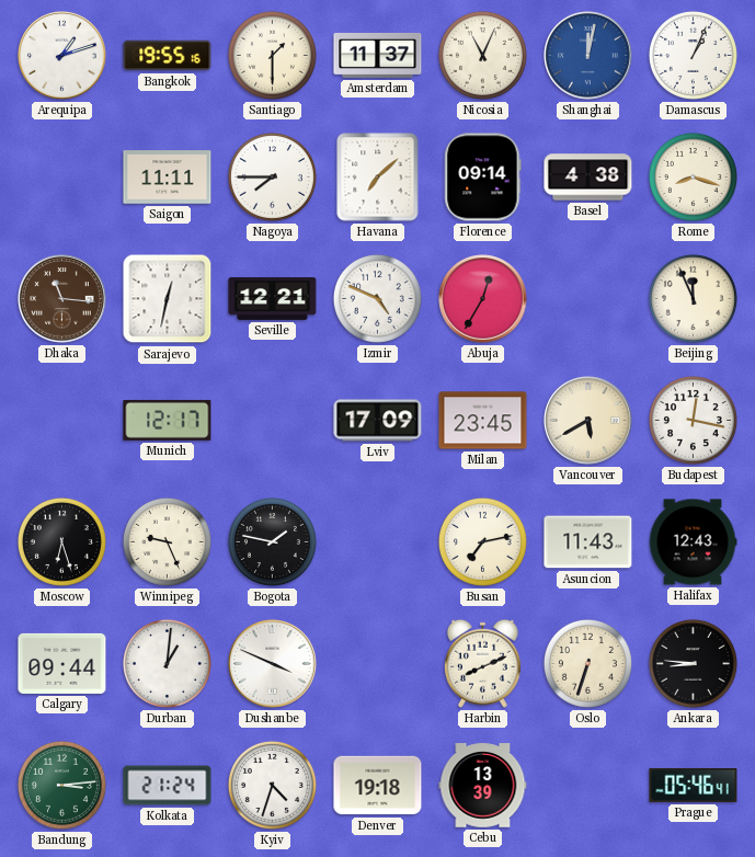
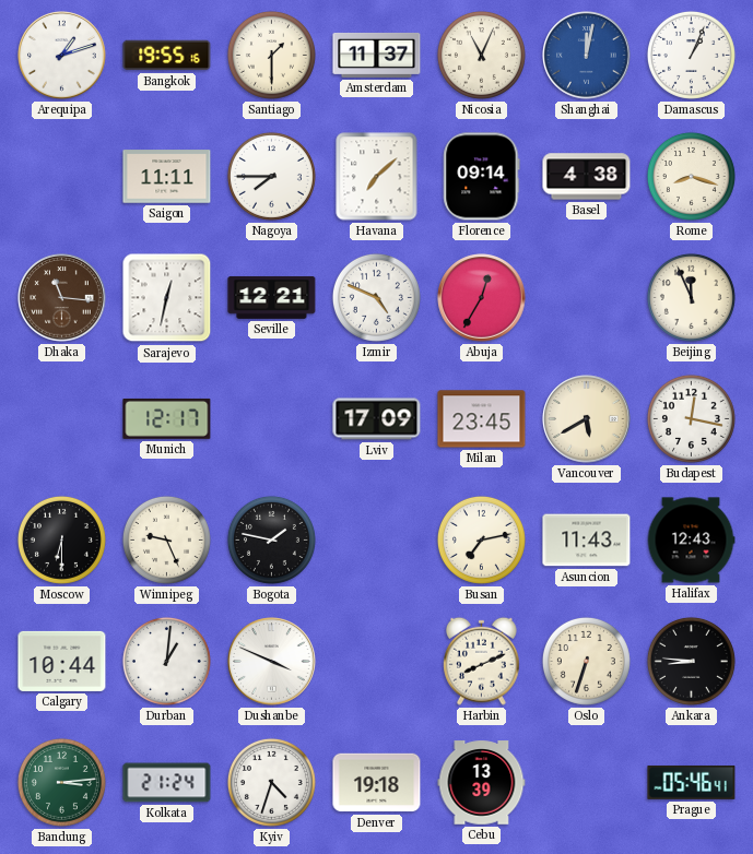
Moscow: 6:27 -> 6:30 (61, 539)
Calgary: 09:44 -> 10:44 (62, 661)
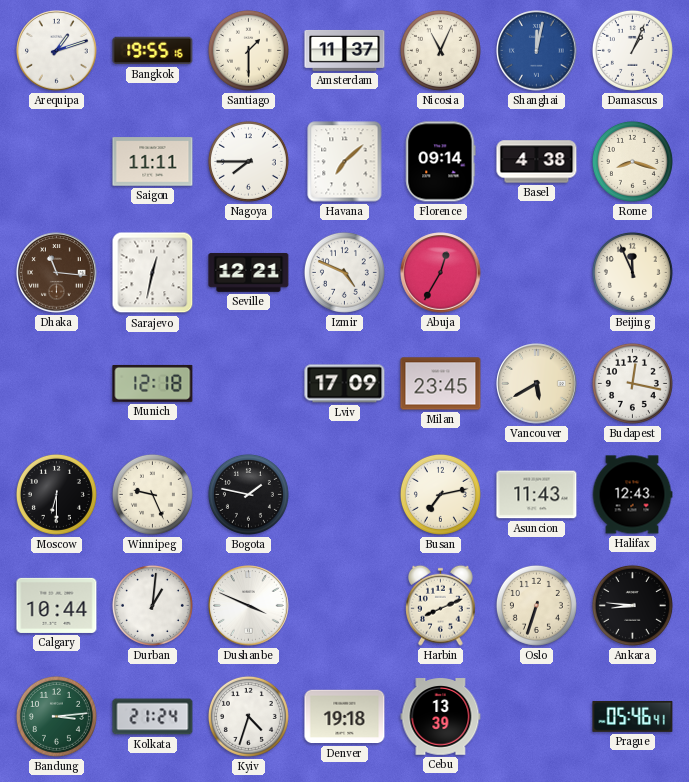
Munich: 12:17 -> 12:18 (153, 383)
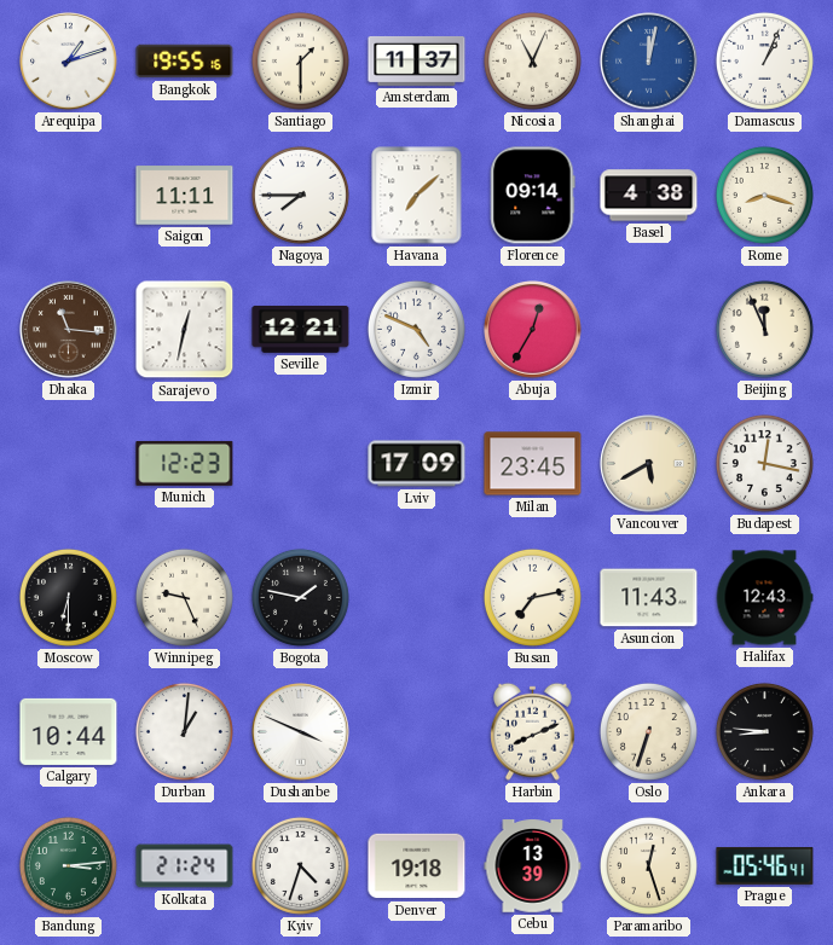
Munich: 12:18 -> 12:23 (185, 463)
Paramaribo: none -> 12:27 (648, 865)
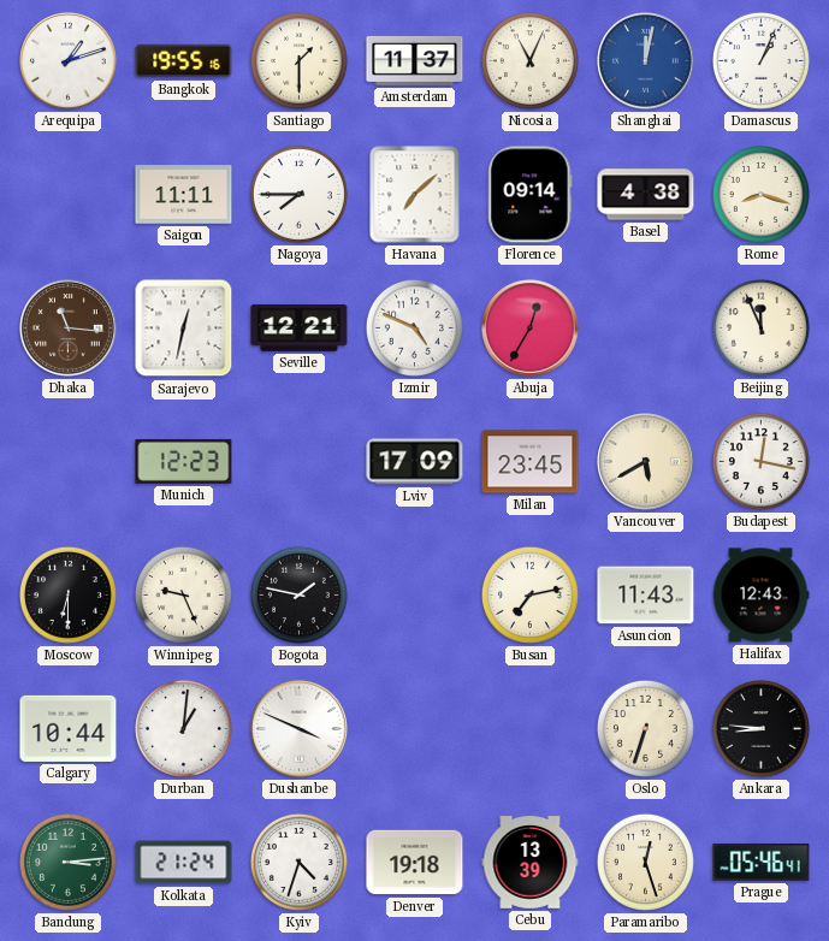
Harbin: 8:11 -> none (533, 731)
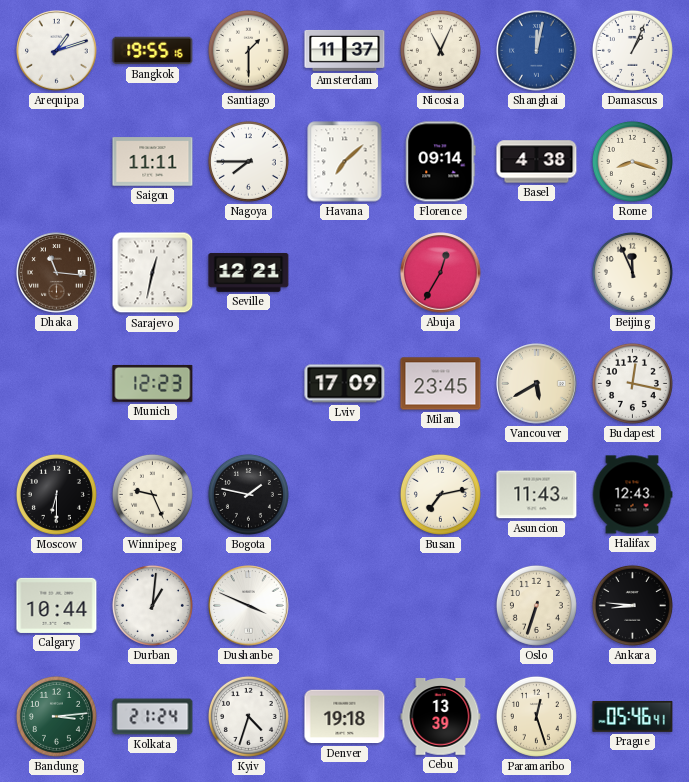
Izmir: 4:49 -> none (414, 327)
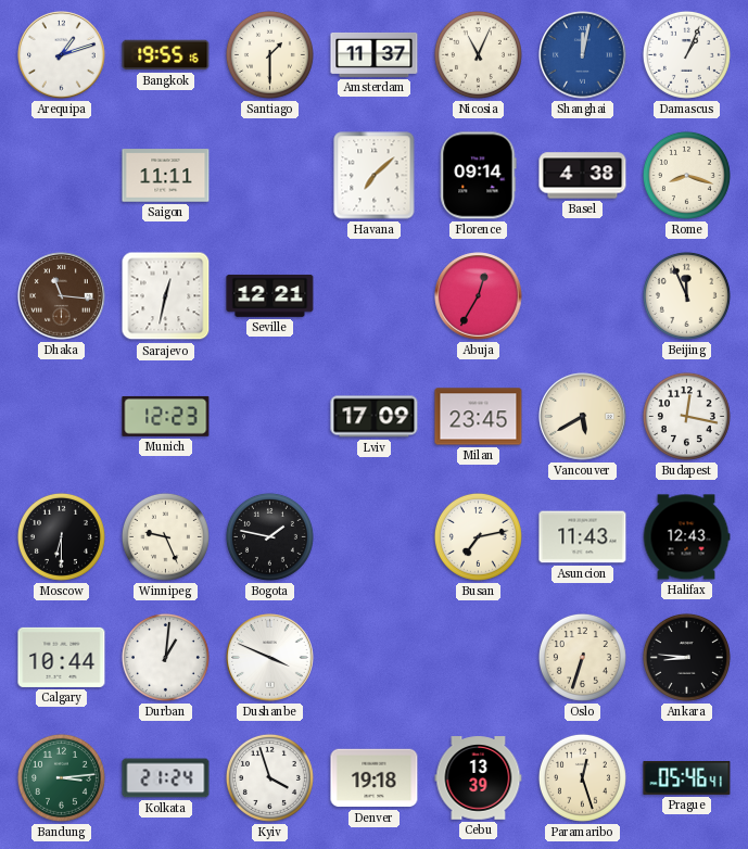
Nagoya: 7:45 -> none (248, 161)
Kyiv: 4:33 -> 3:57 (269, 777)
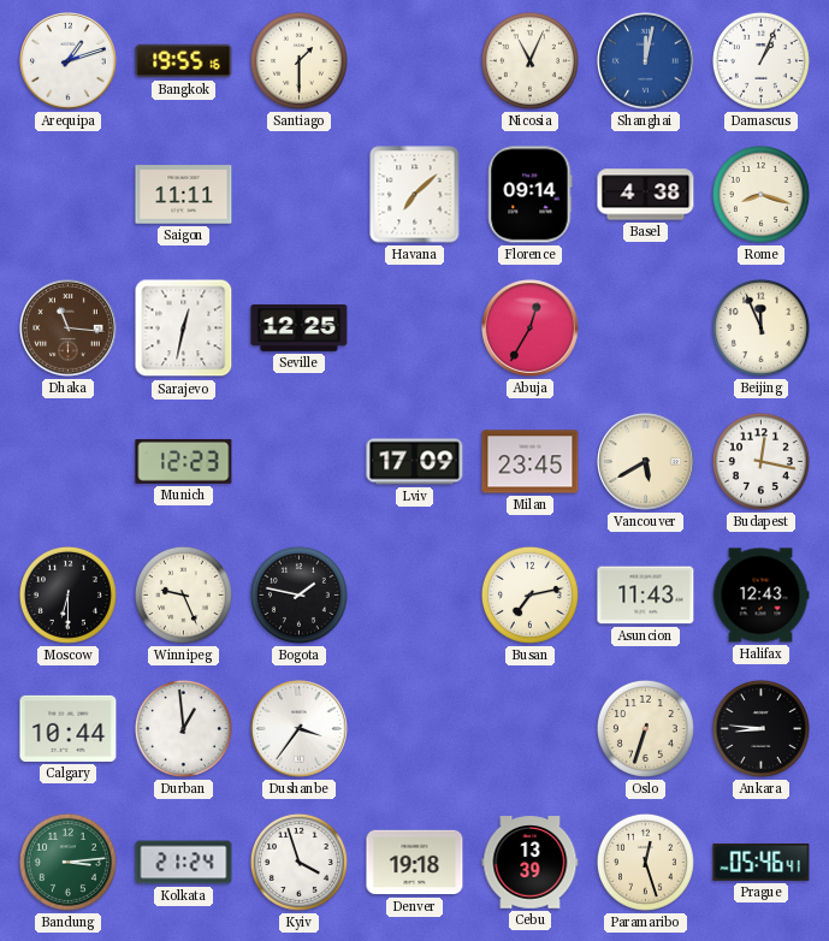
Amsterdam: 11:37 -> none (375, 54)
Seville: 12:21 -> 12:25 (300, 327)
Durban: 1:01 -> 12:59 (183, 728)
Dushanbe: 3:49 -> 3:36 (300, 729)
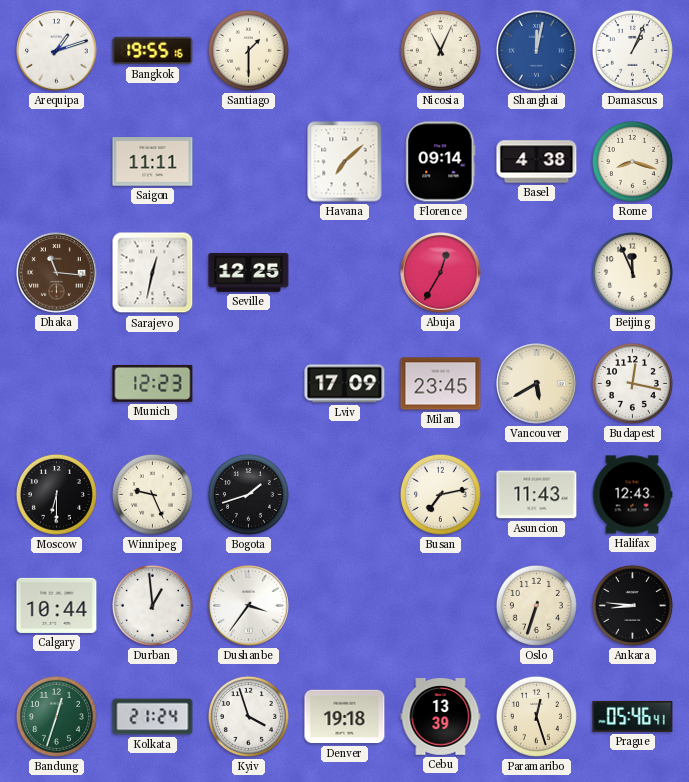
Bogota: 1:47 -> 1:42 (248, 494)
Bandung: 3:14 -> 12:33 (56, 716)
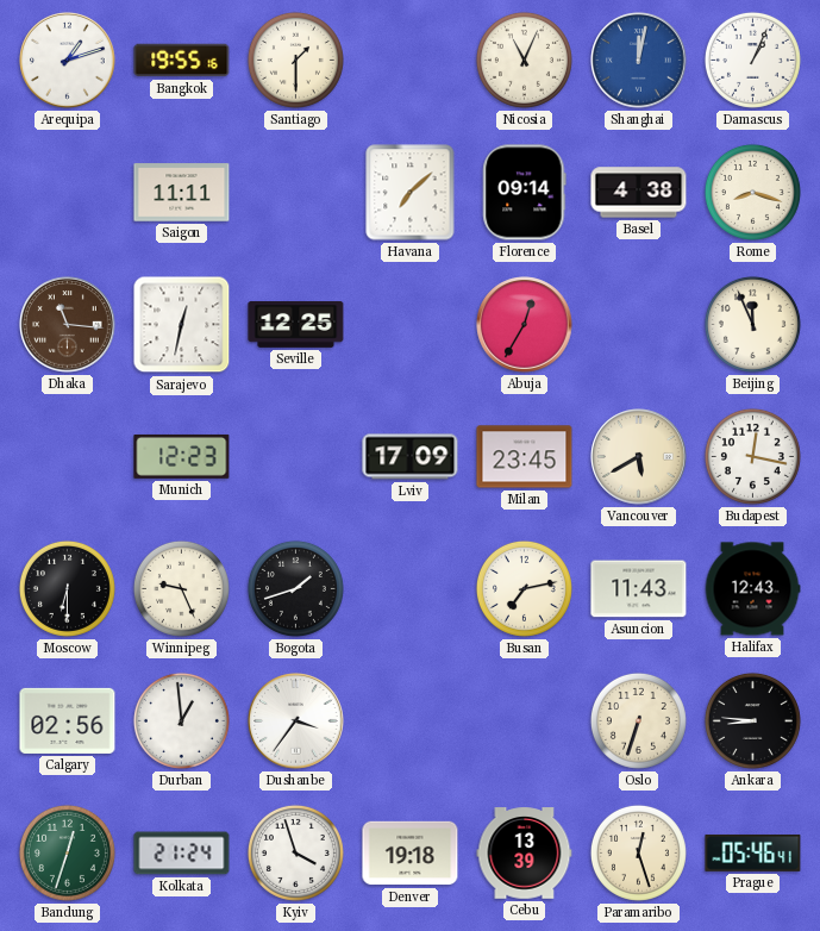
Calgary: 10:44 -> 02:56 (68, 720)
